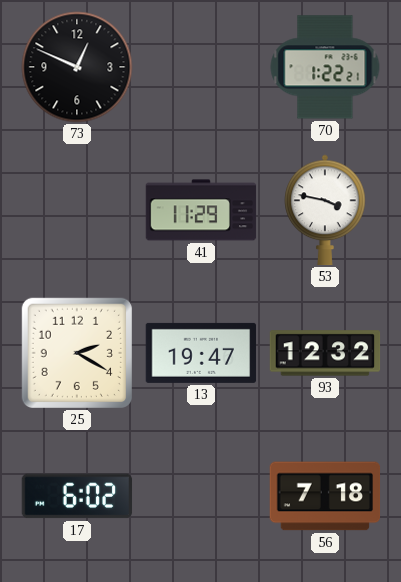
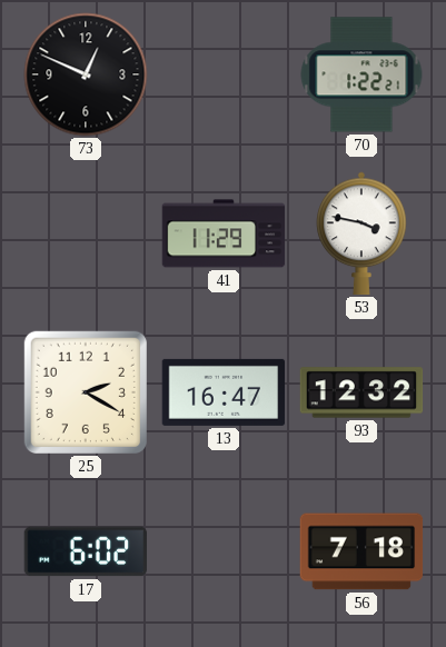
13: 19:47 -> 16:47 (224, 392)
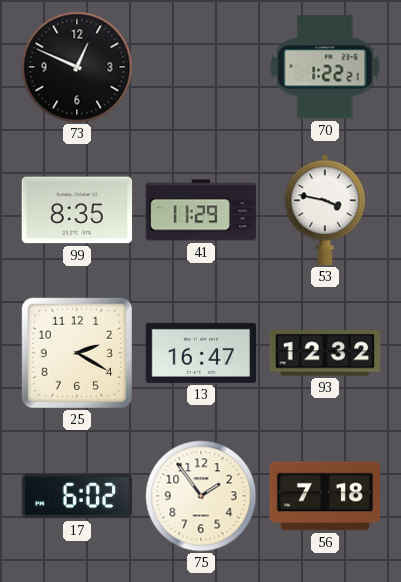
99: none -> 8:35 (77, 210)
75: none -> 1:54 (201, 496)
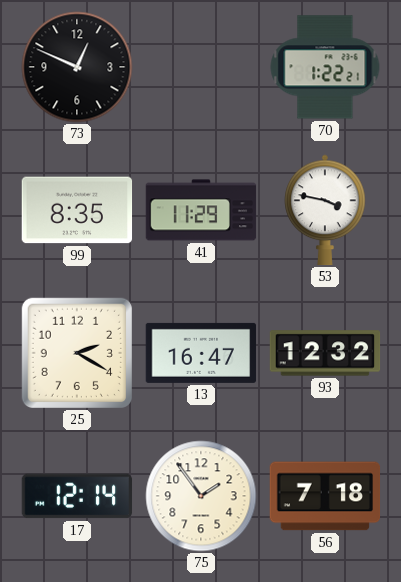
17: 6:02 -> 12:14 (77, 496)
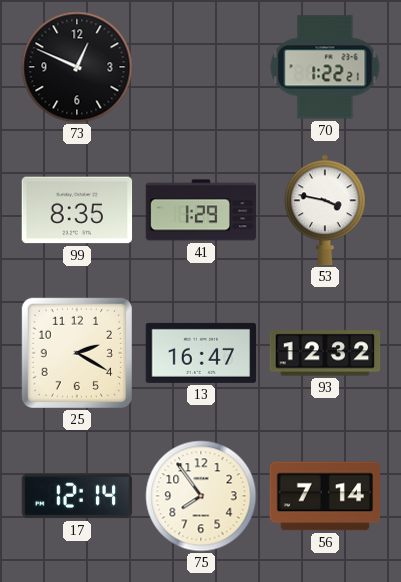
41: 11:29 -> 1:29 (201, 210)
75: 1:54 -> 7:54 (201, 496)
56: 7:18 -> 7:14 (325, 496)
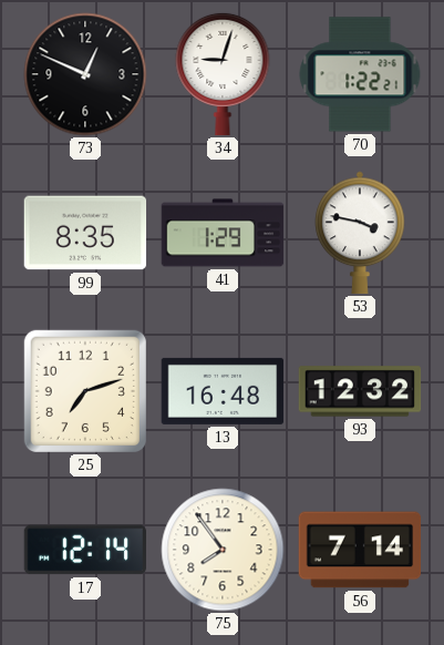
34: none -> 9:03 (223, 74)
25: 2:20 -> 7:12 (85, 391)
13: 16:47 -> 16:48 (223, 391)
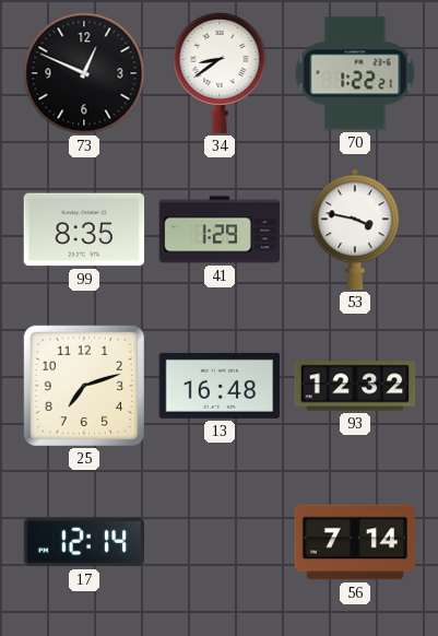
34: 9:03 -> 8:39 (220, 73)
75: 7:54 -> none (223, 550)
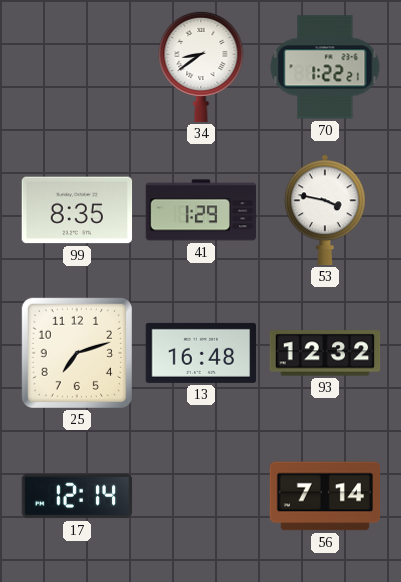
73: 12:49 -> none (84, 73)
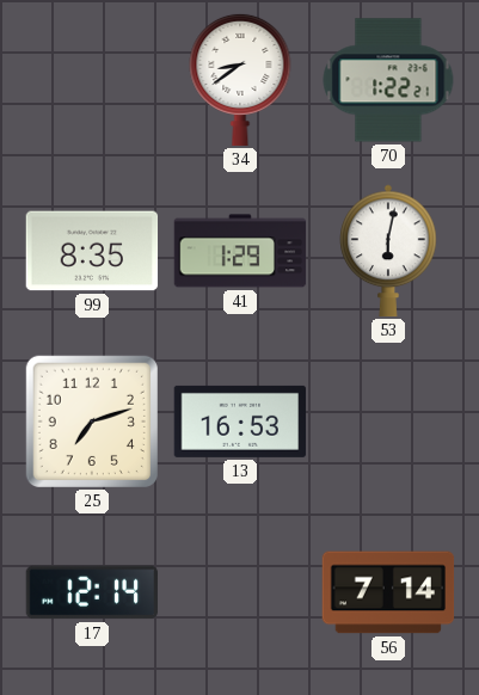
53: 3:47 -> 6:02 (388, 251)
13: 16:48 -> 16:53 (240, 422)
93: 12:32 -> none (325, 353)
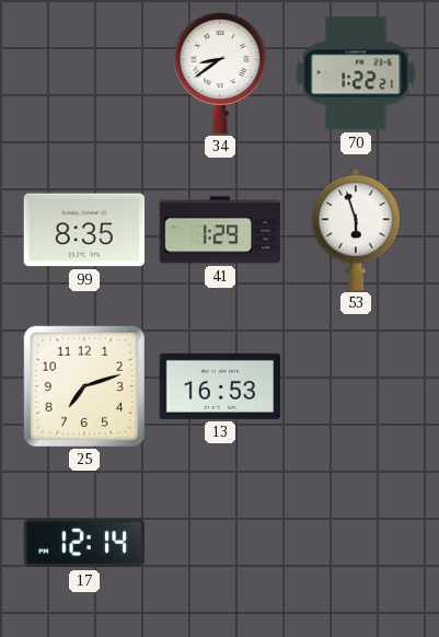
53: 6:02 -> 5:57 (356, 230)
56: 7:14 -> none (388, 592)
